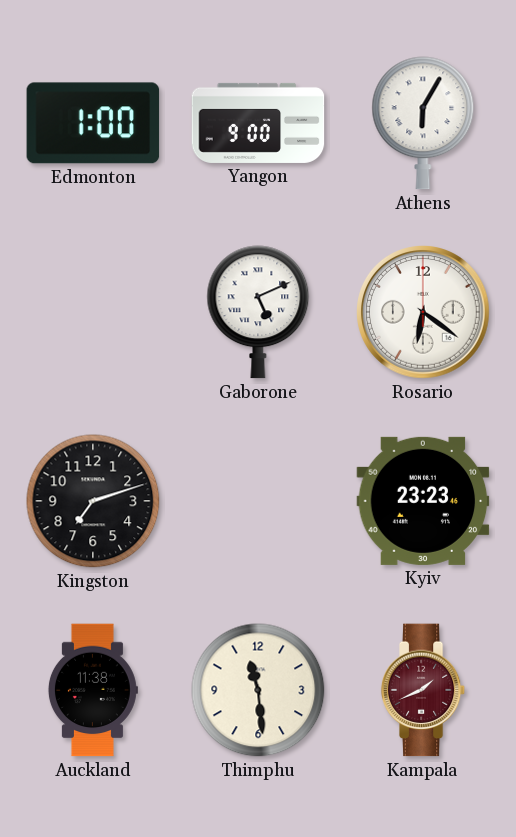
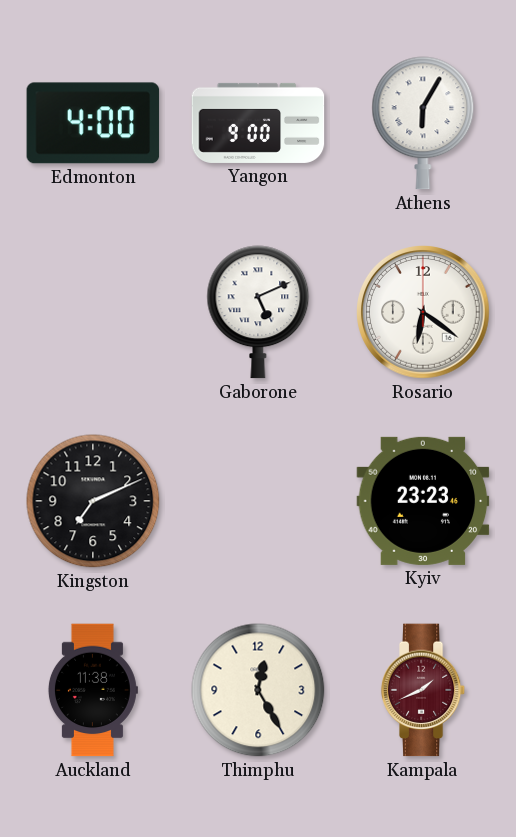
Edmonton: 1:00 -> 4:00 (93, 123)
Kingston: 7:12 -> 7:11 (93, 501)
Thimphu: 11:29 -> 12:25 (258, 690)
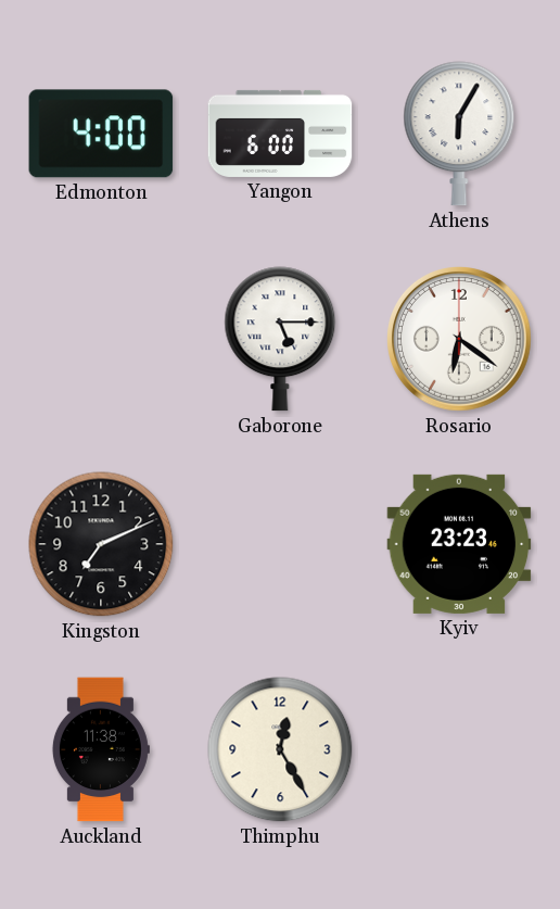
Yangon: 9:00 -> 6:00 (280, 134)
Gaborone: 5:11 -> 5:15 (280, 339)
Kampala: 1:41 -> none (423, 690)
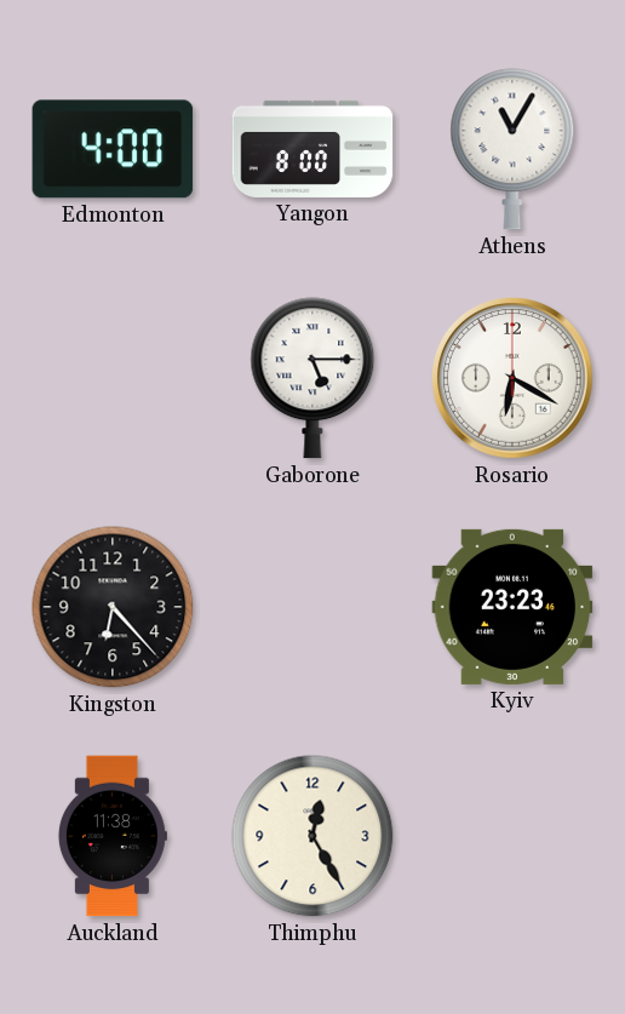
Yangon: 6:00 -> 8:00 (312, 149)
Athens: 6:05 -> 11:05 (512, 149)
Rosario: 6:21 -> 6:20 (514, 379)
Kingston: 7:11 -> 6:23 (113, 607)
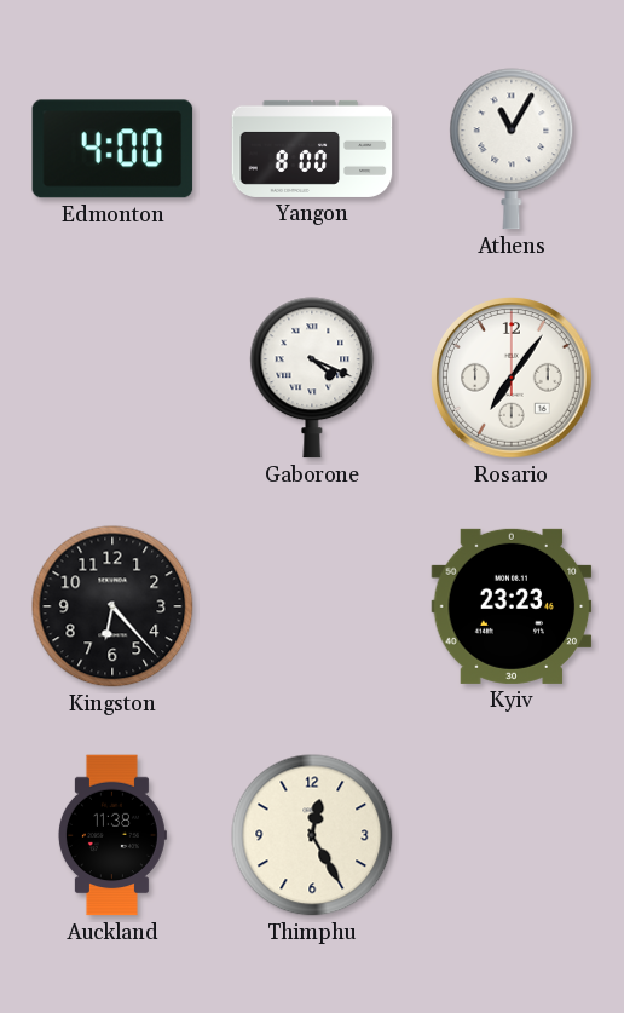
Gaborone: 5:15 -> 4:19 (312, 378)
Rosario: 6:20 -> 7:06 (513, 379)
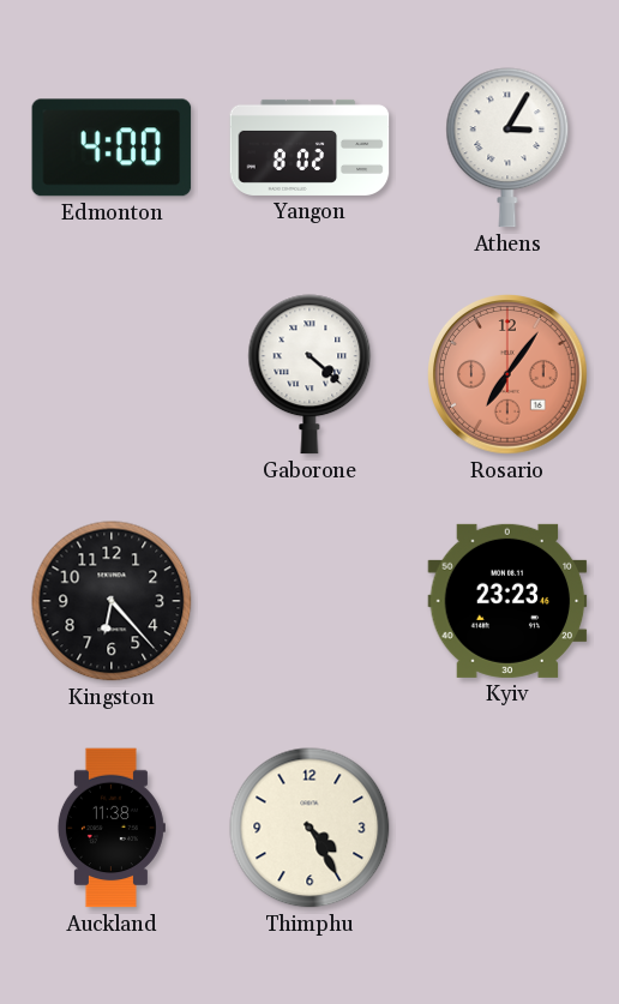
Yangon: 8:00 -> 8:02 (309, 148)
Athens: 11:05 -> 3:05 (507, 148)
Gaborone: 4:19 -> 4:22 (309, 374)
Rosario dial: white -> salmon (509, 375)
Thimphu: 12:25 -> 4:25 (309, 828)
